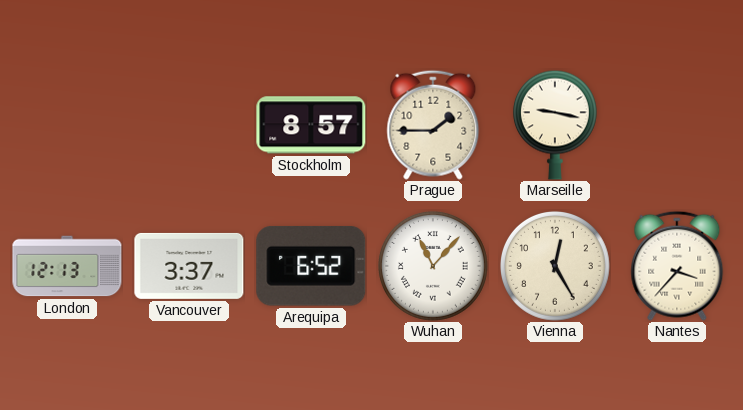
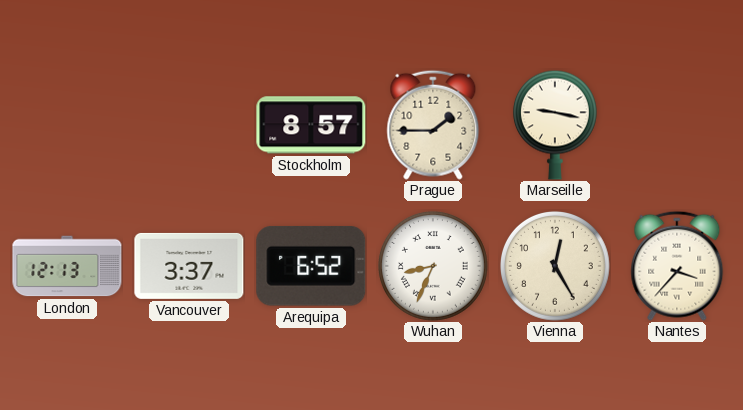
Wuhan: 11:07 -> 8:34 (433, 266)
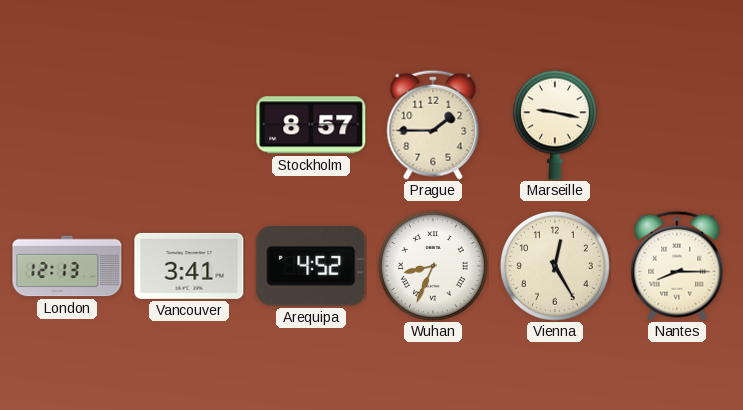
Vancouver: 3:37 -> 3:41 (189, 266)
Arequipa: 6:52 -> 4:52 (311, 266)
Nantes: 3:37 -> 8:15 (677, 266)
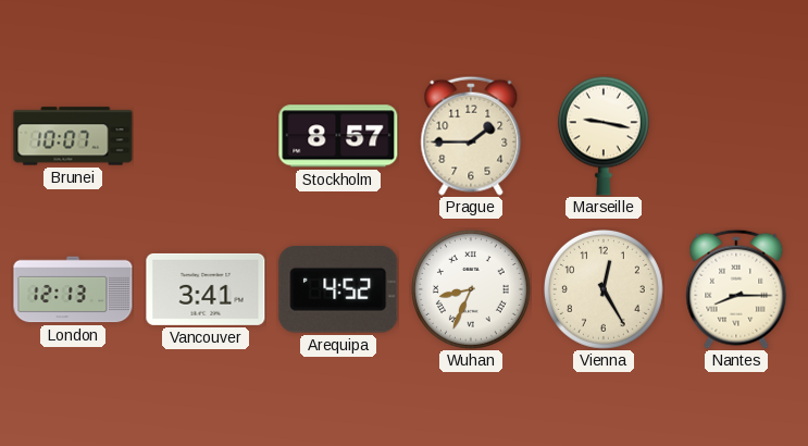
Brunei: none -> 10:07 (73, 136)
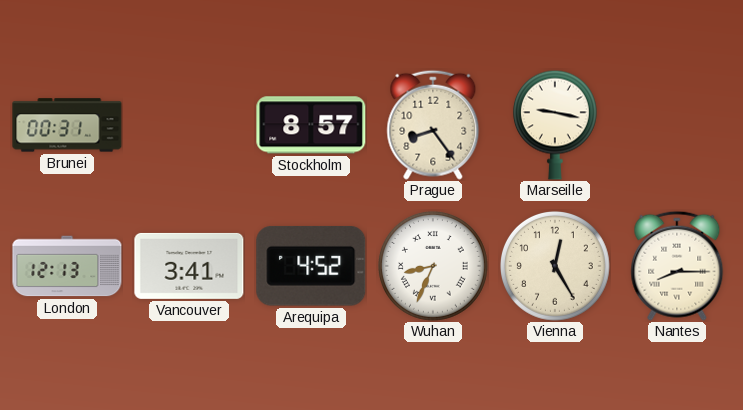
Brunei: 10:07 -> 00:31 (67, 125)
Prague: 1:45 -> 8:24 (433, 125)
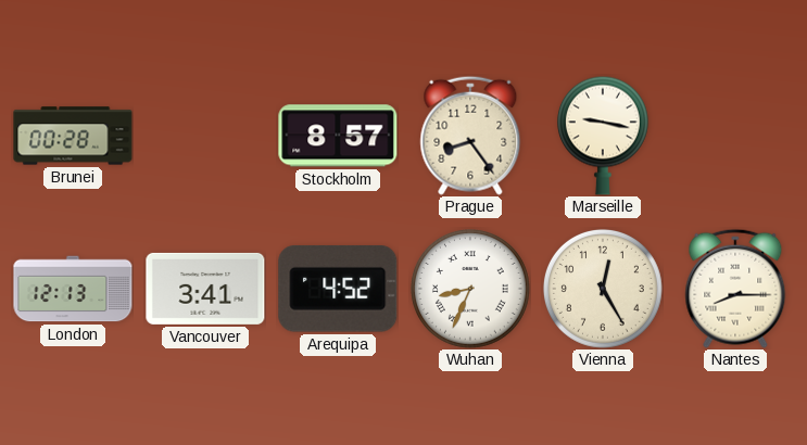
Brunei: 00:31 -> 00:28 (73, 136)
